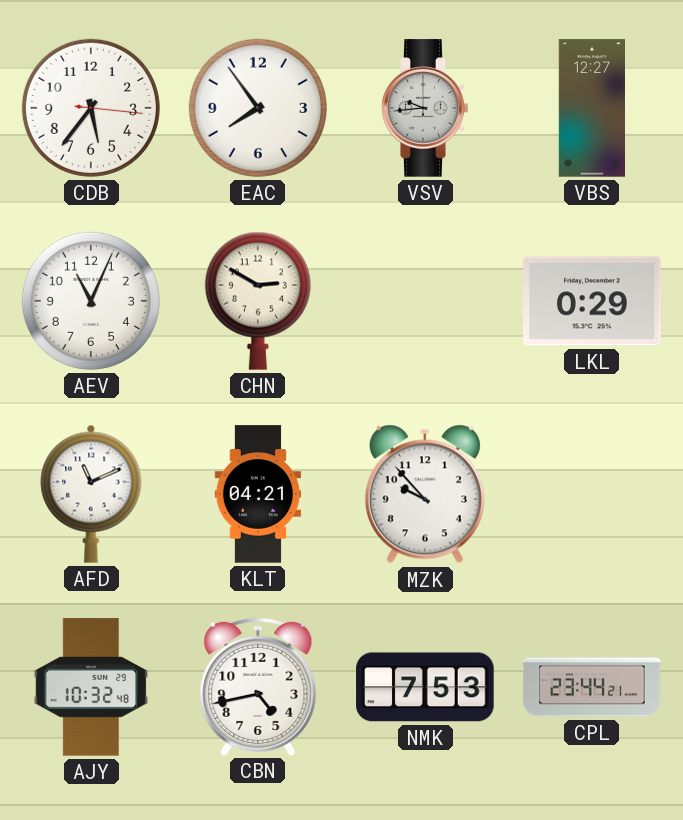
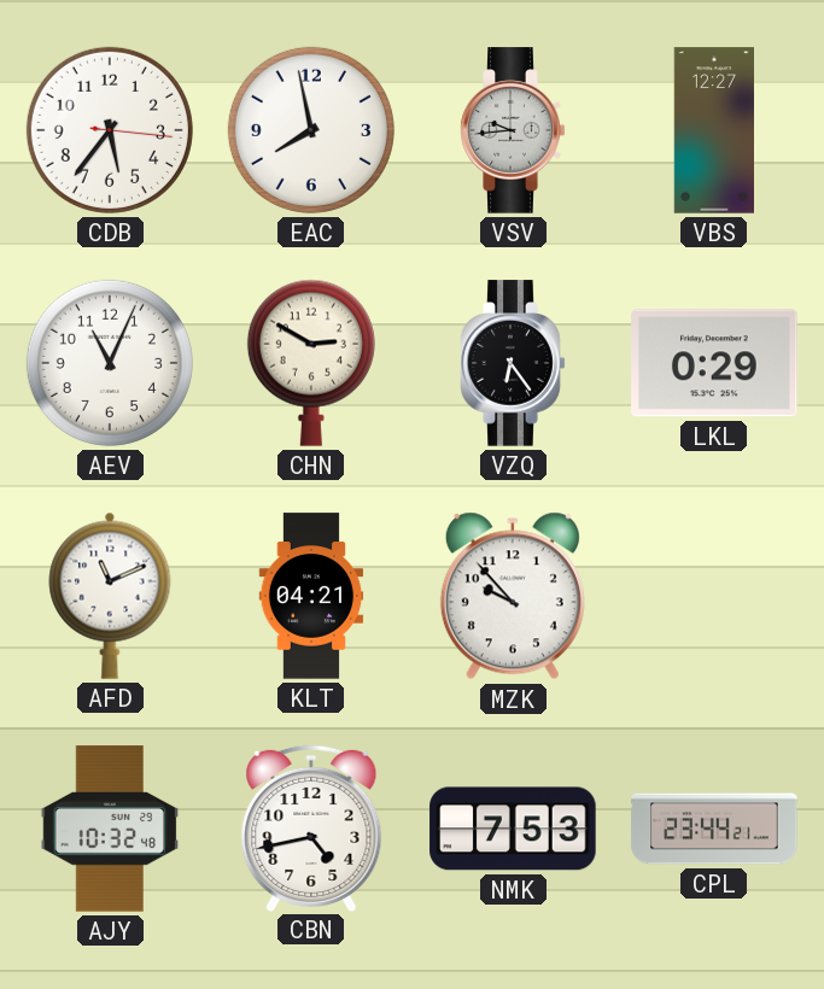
EAC: 7:54 -> 7:58 (311, 130)
VZQ: none -> 6:24 (513, 363)
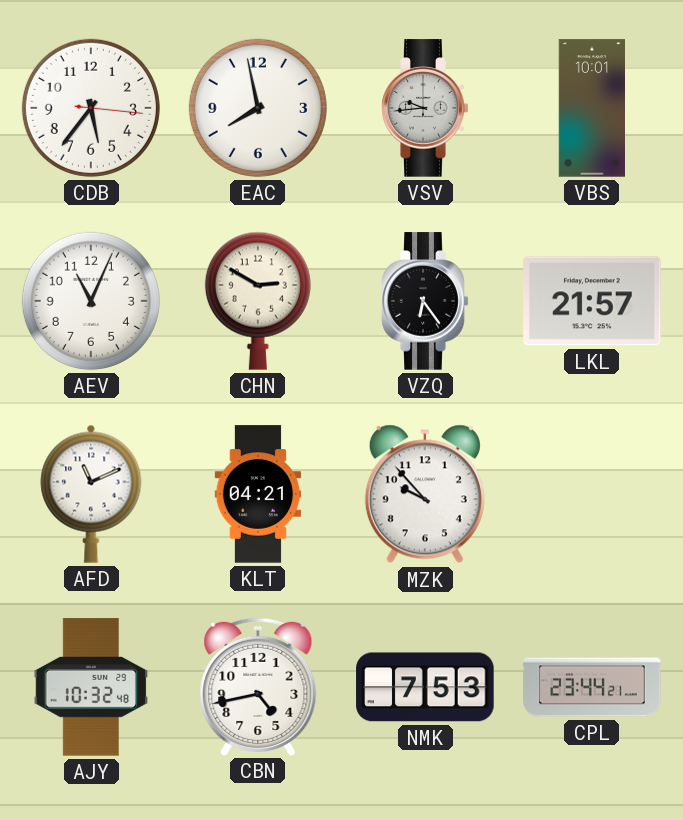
VBS: 12:27 -> 10:01 (592, 108)
LKL: 0:29 -> 21:57 (592, 301)
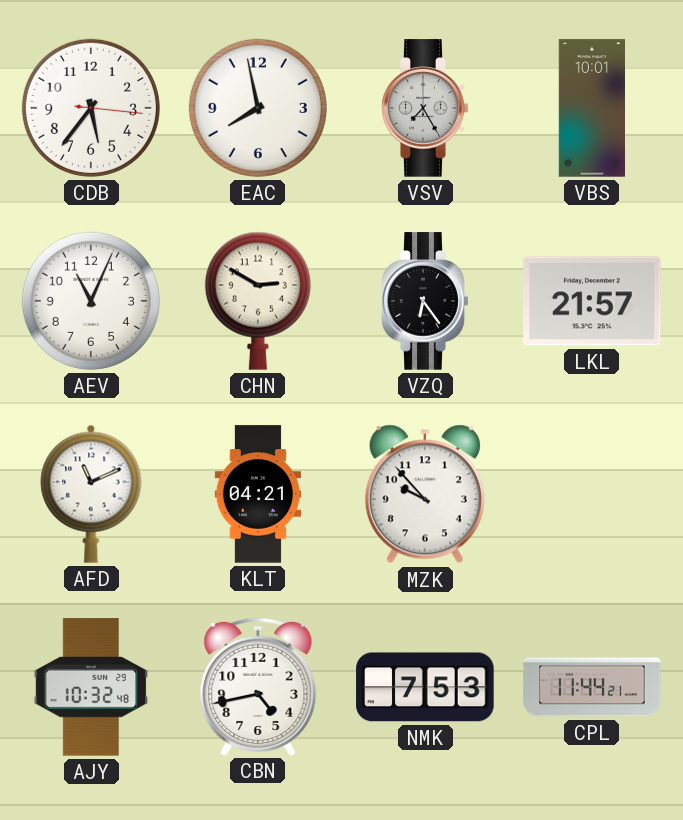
VSV: 9:44 -> 7:25 (425, 108)
CPL: 23:44 -> 11:44 (592, 687)
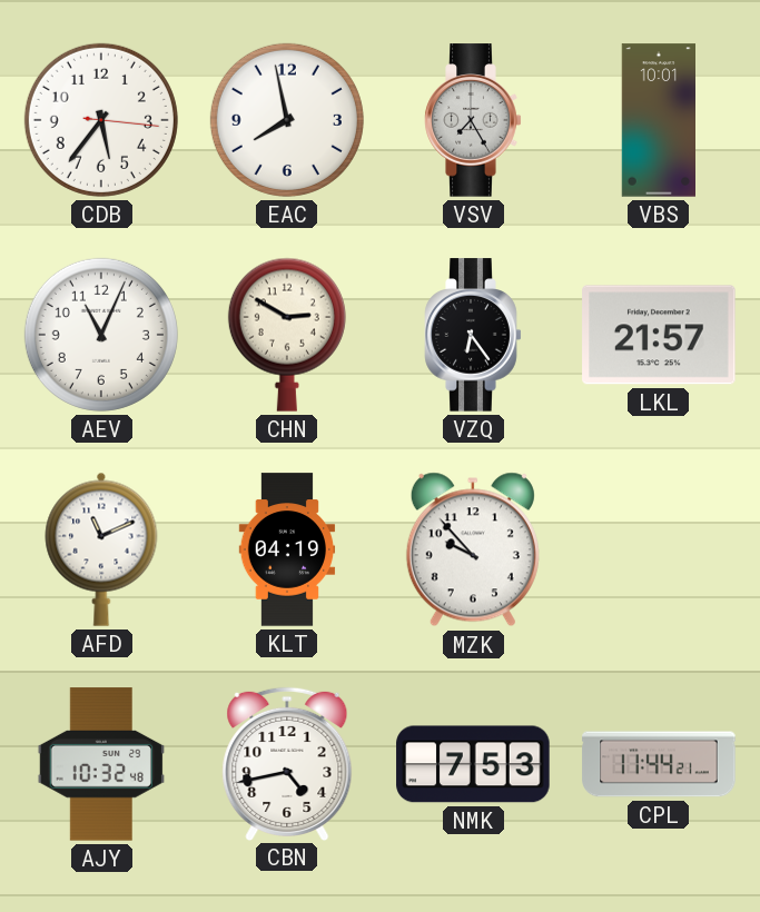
KLT: 04:21 -> 04:19 (287, 549)
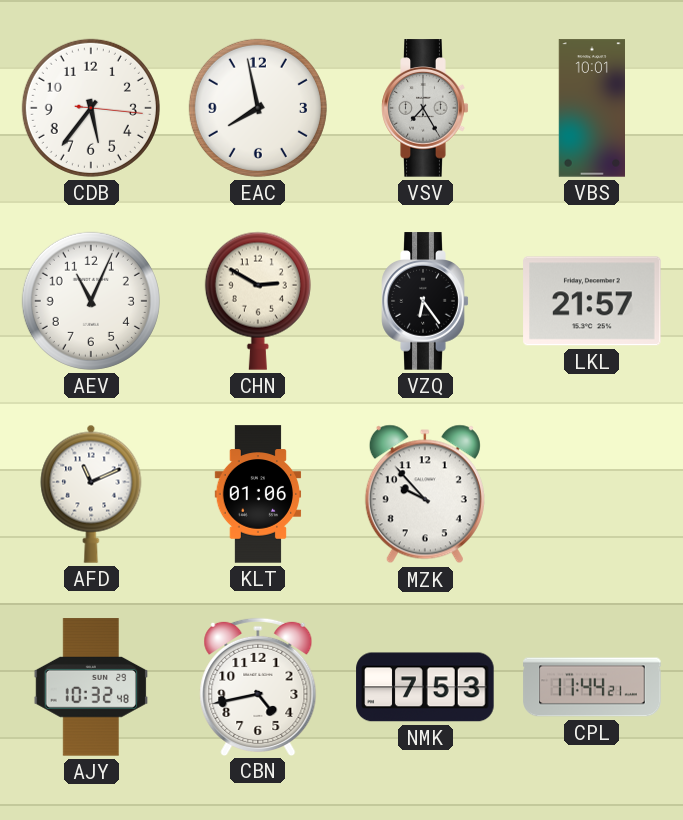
KLT: 04:19 -> 01:06 (258, 494)
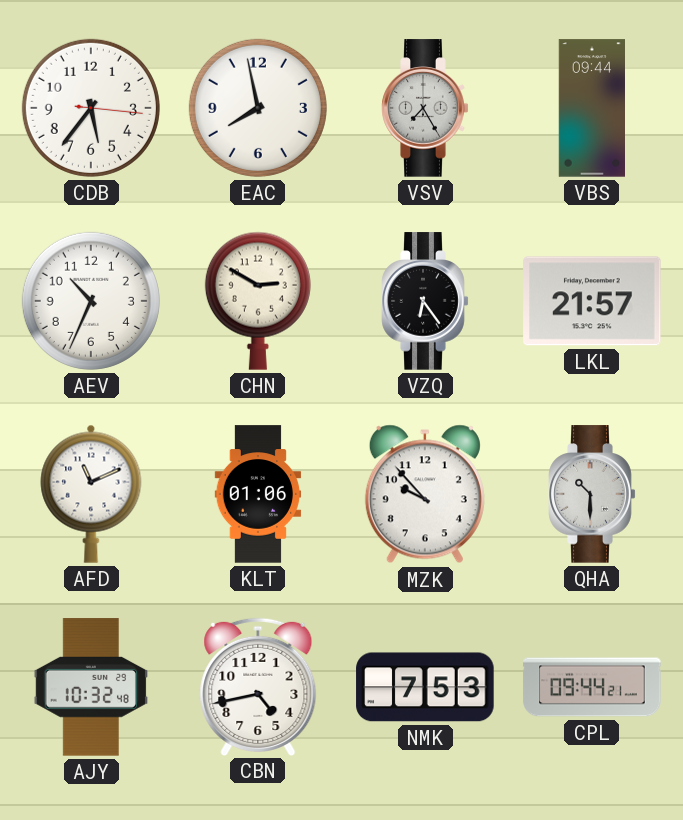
VBS: 10:01 -> 09:44 (592, 108)
AEV: 11:04 -> 10:34 (91, 301)
QHA: none -> 10:30 (592, 494)
CPL: 11:44 -> 09:44 (592, 687)
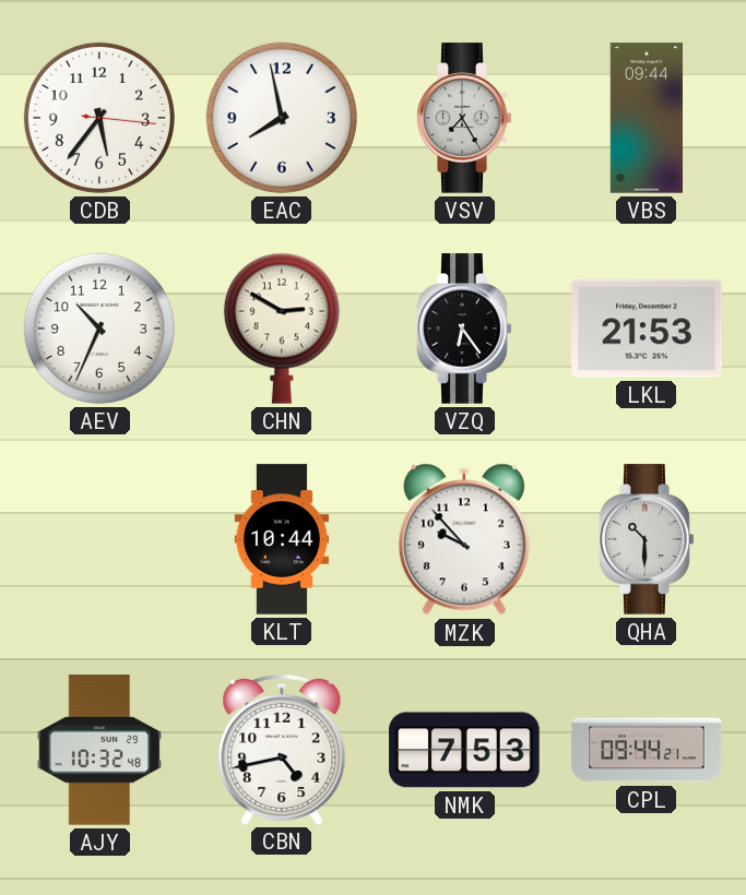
LKL: 21:57 -> 21:53 (647, 329)
AFD: 11:11 -> none (91, 494)
KLT: 01:06 -> 10:44 (282, 539)
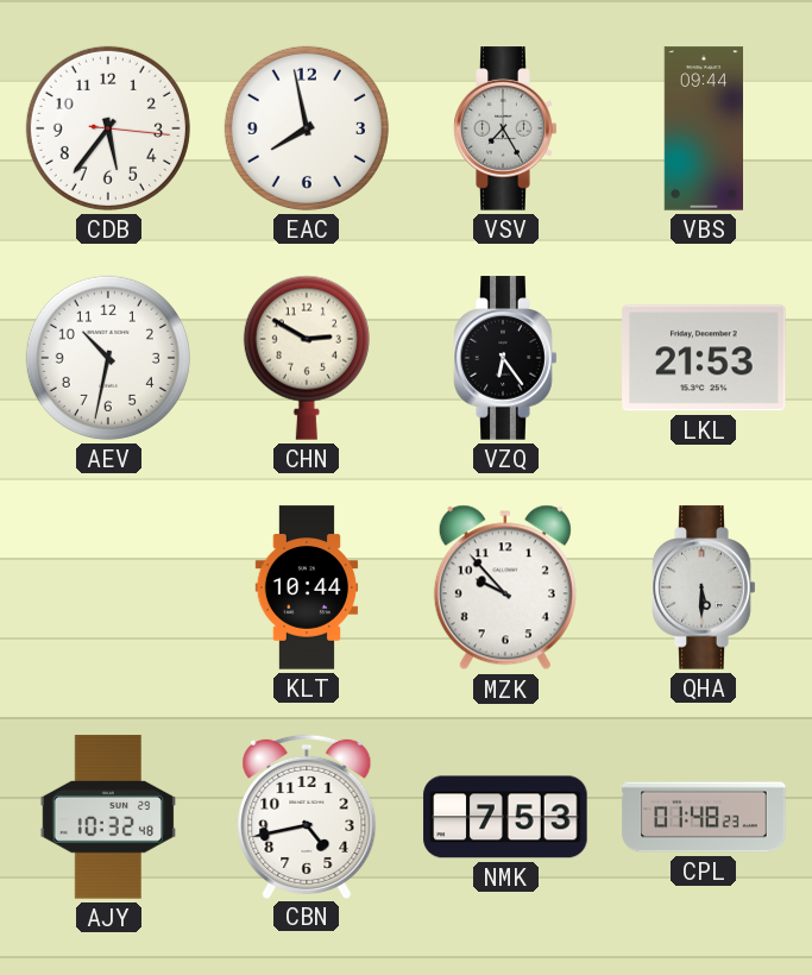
AEV: 10:34 -> 10:32 (108, 358)
QHA: 10:30 -> 5:30 (704, 587)
CPL: 09:44 -> 01:48 (704, 817)
